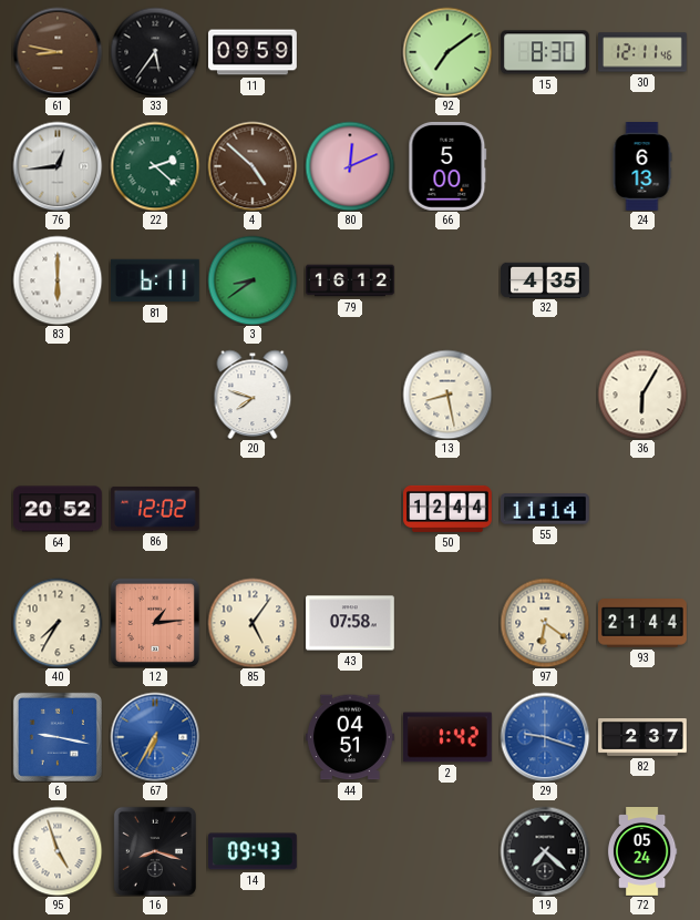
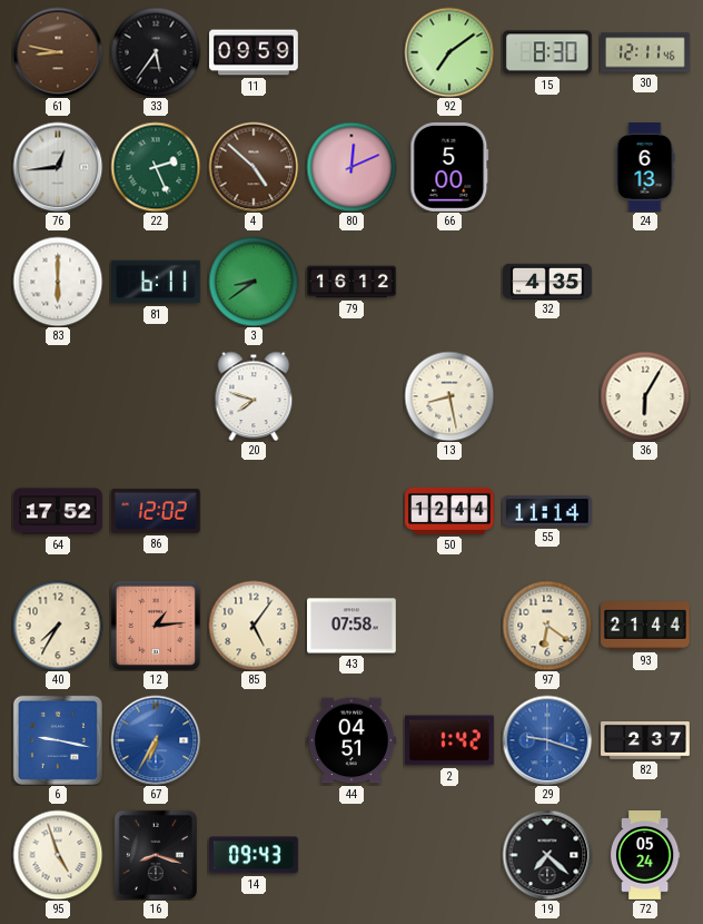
22: 2:22 -> 2:26 (156, 167)
64: 20:52 -> 17:52 (59, 511)
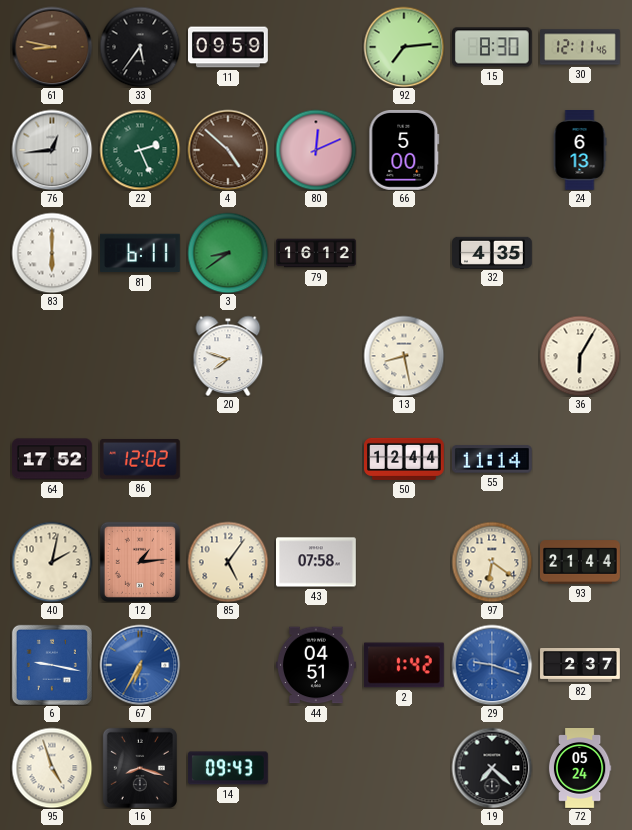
92: 7:09 -> 7:14 (404, 47)
40: 7:35 -> 2:02 (52, 562)
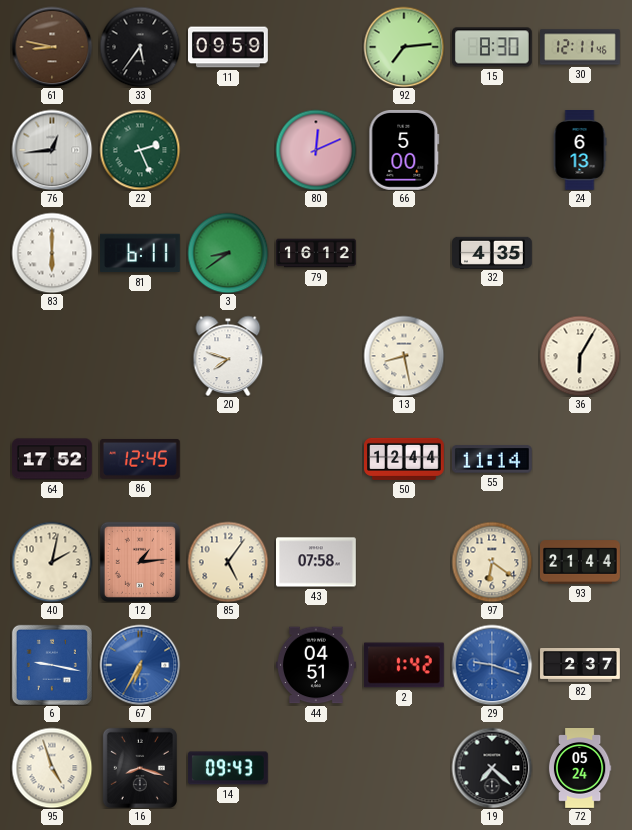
4: 4:52 -> none (228, 150)
86: 12:02 -> 12:45 (140, 459)
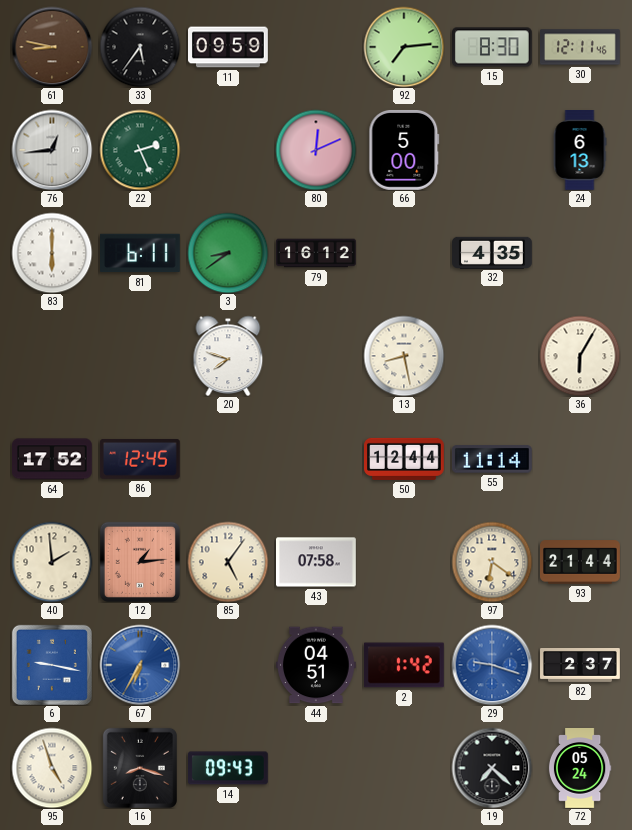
40: 2:02 -> 1:59 (52, 562)
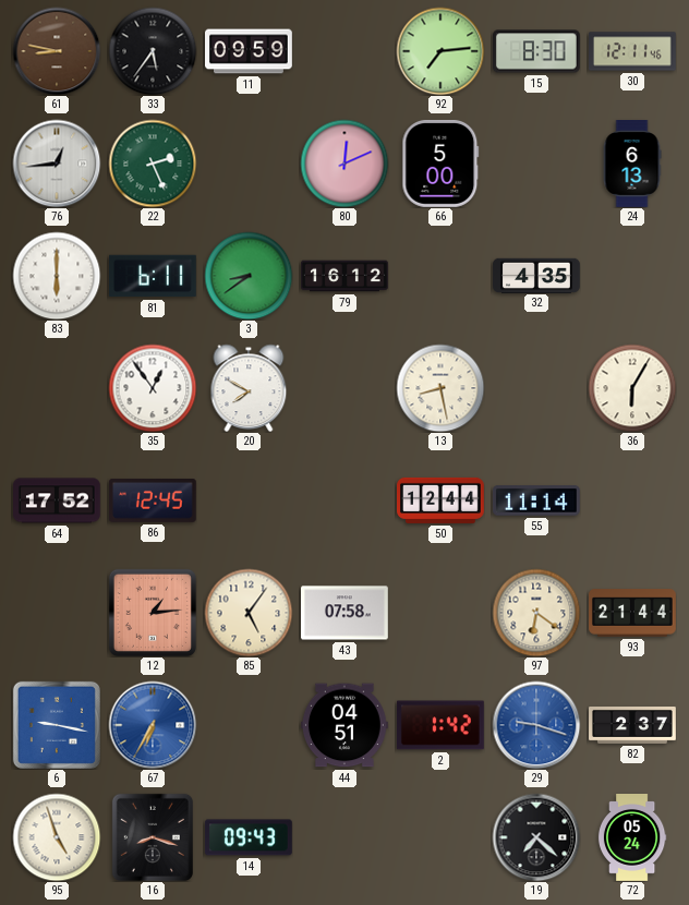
35: none -> 12:54 (153, 388)
20: 7:48 -> 7:50 (249, 388)
40: 1:59 -> none (52, 562)
